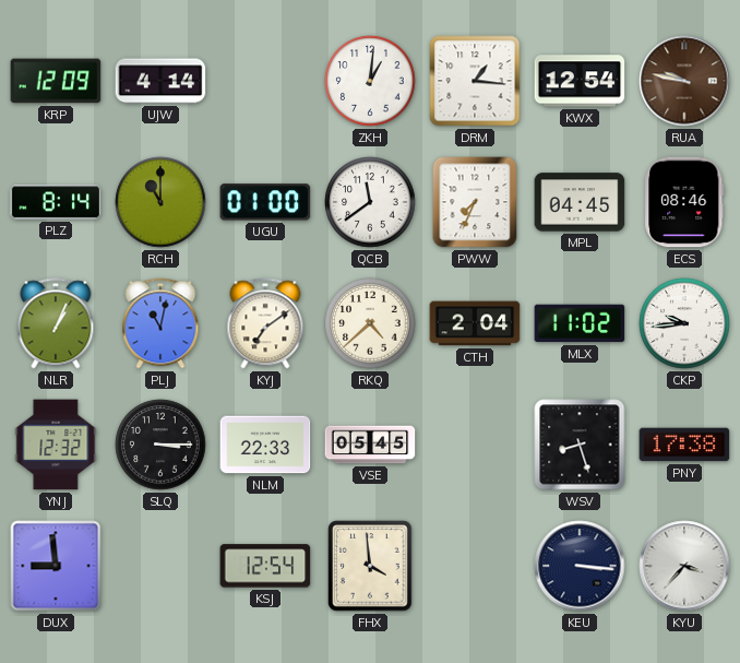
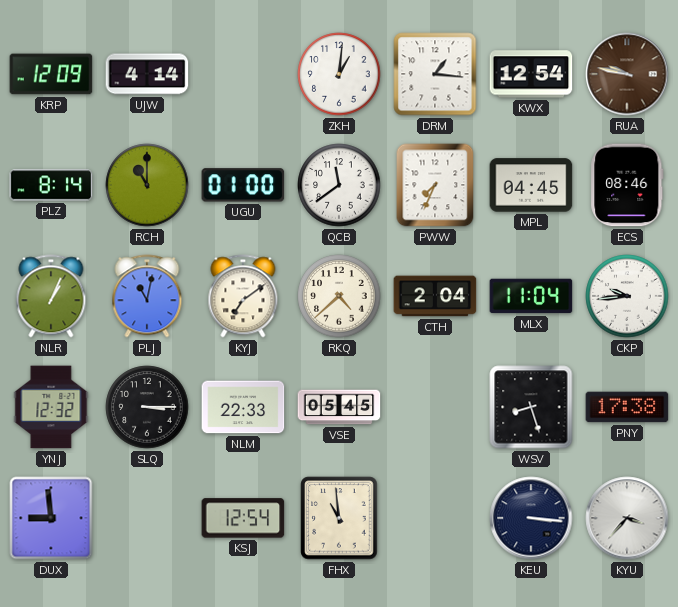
MLX: 11:02 -> 11:04 (531, 296)
FHX: 3:59 -> 10:59 (339, 518)
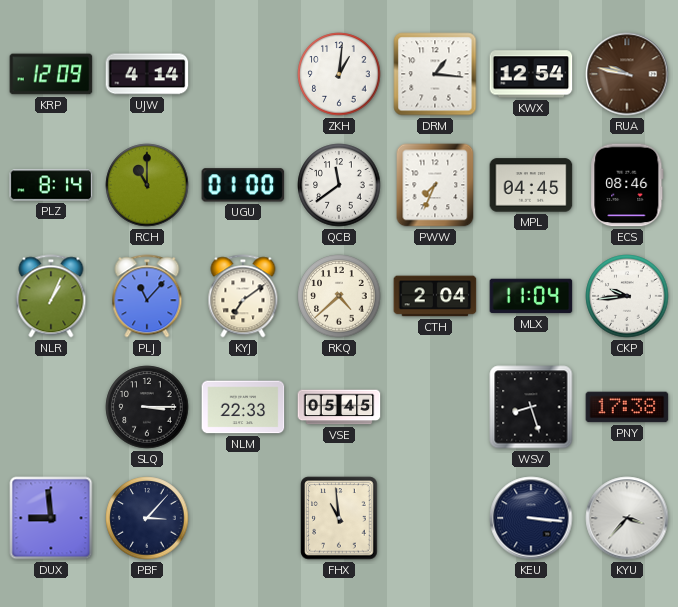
PLJ: 11:02 -> 11:07 (147, 296)
YNJ: 12:32 -> none (51, 407)
PBF: none -> 3:07 (147, 518)
KSJ: 12:54 -> none (243, 518)
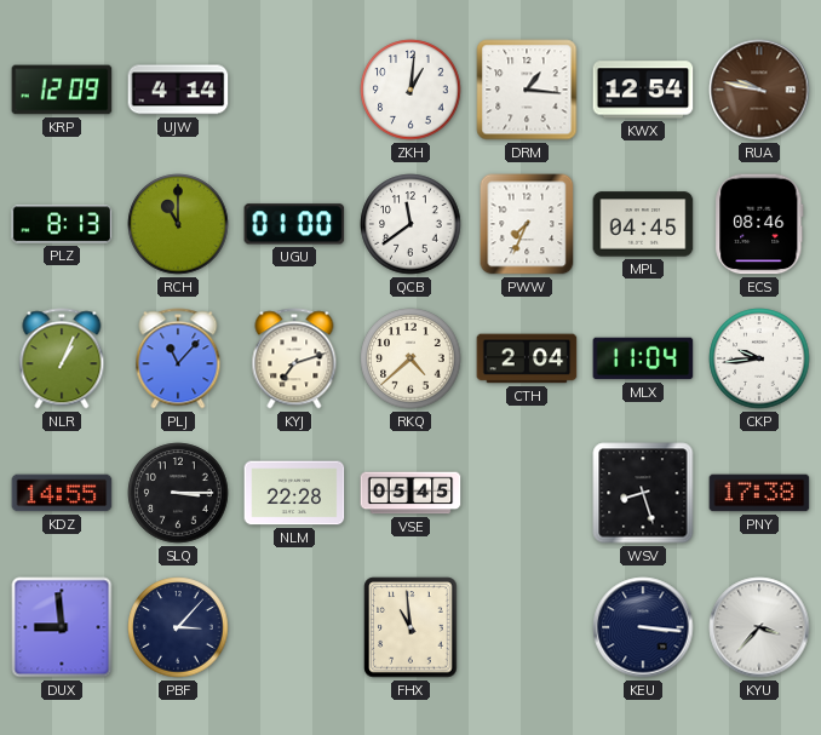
PLZ: 8:14 -> 8:13 (62, 224)
KYJ: 7:09 -> 7:12 (294, 358)
KDZ: none -> 14:55 (62, 493)
NLM: 22:33 -> 22:28 (294, 493)
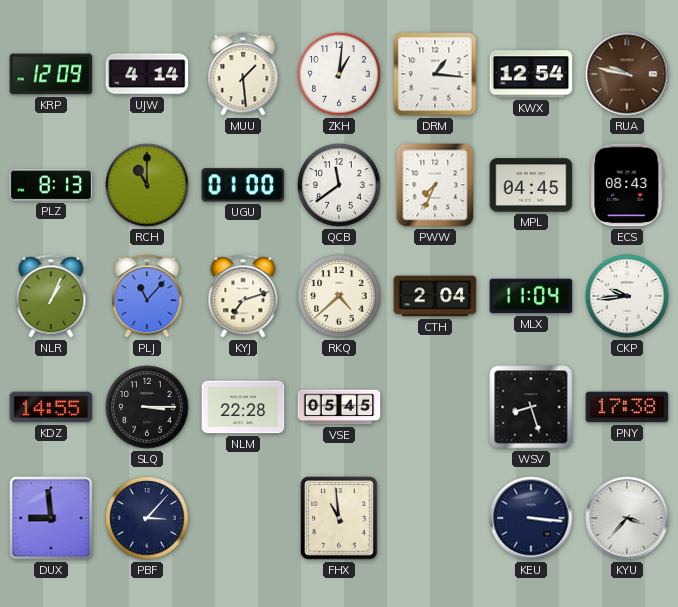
MUU: none -> 1:29 (243, 74)
ECS: 08:46 -> 08:43 (627, 185)
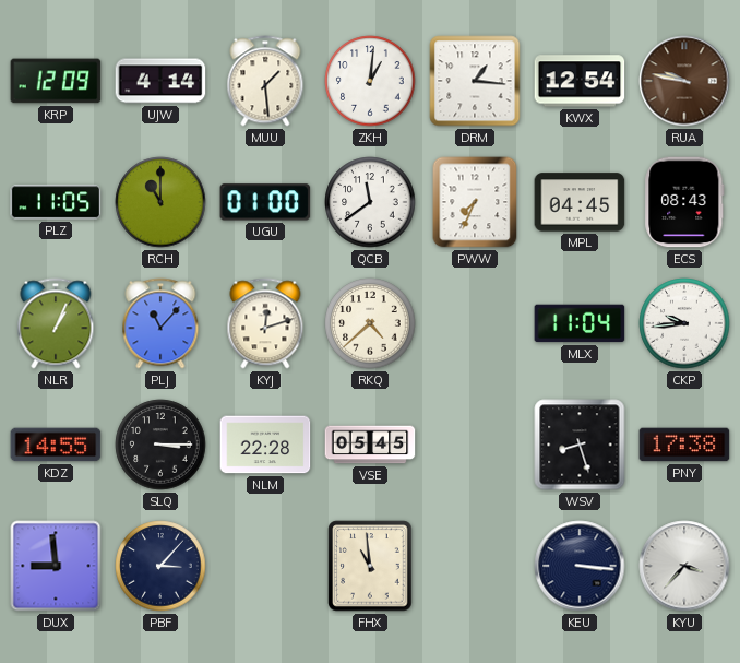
PLZ: 8:13 -> 11:05 (56, 202)
KYJ: 7:12 -> 12:12 (265, 323)
CTH: 2:04 -> none (435, 296)
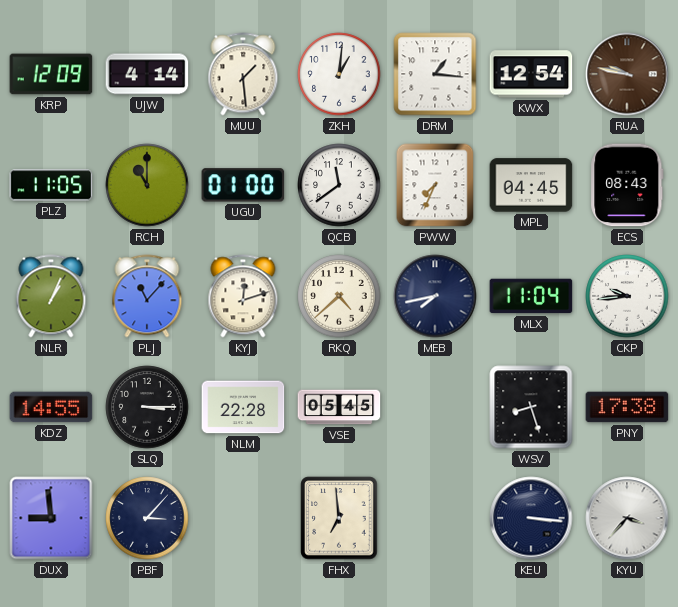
MEB: none -> 7:43 (435, 296)
FHX: 10:59 -> 6:59 (339, 518)
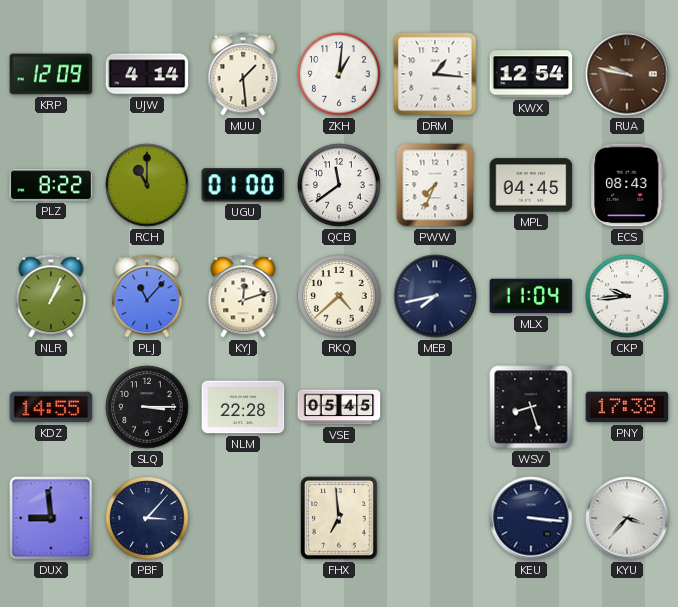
PLZ: 11:05 -> 8:22 (51, 185)
